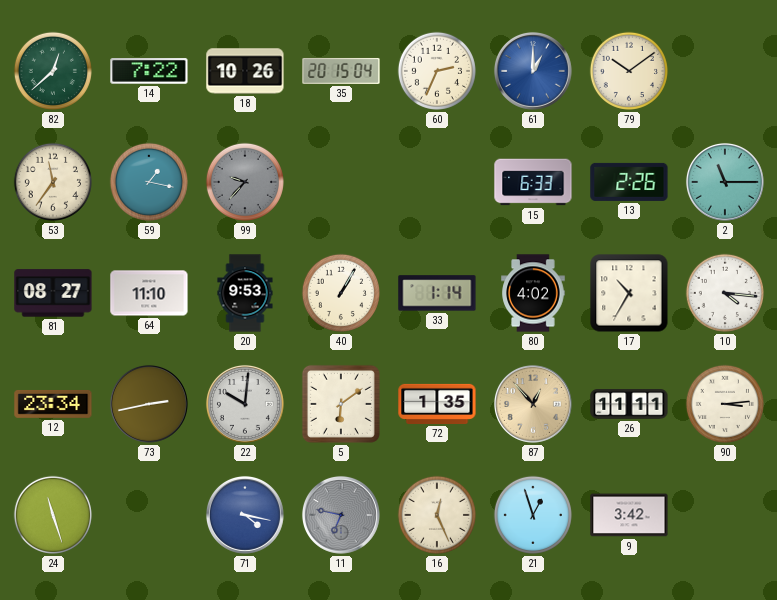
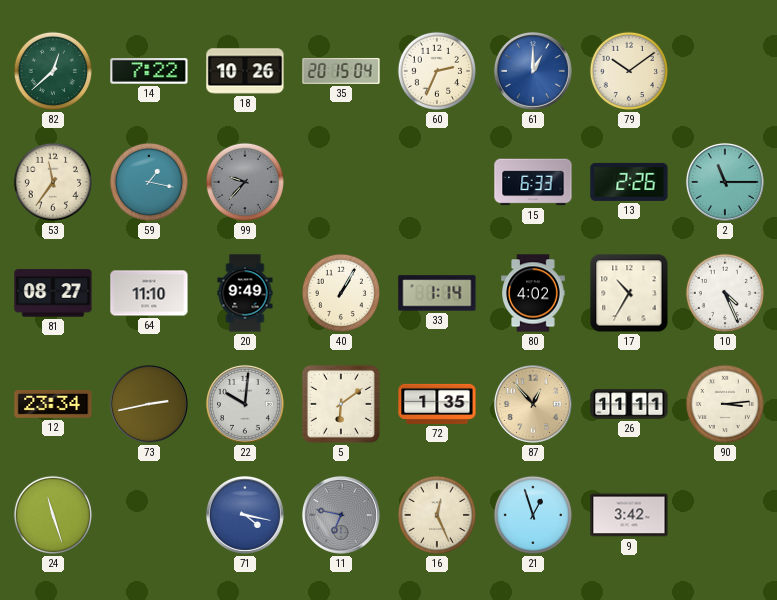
20: 9:53 -> 9:49 (245, 293)
10: 4:16 -> 4:26 (725, 293)
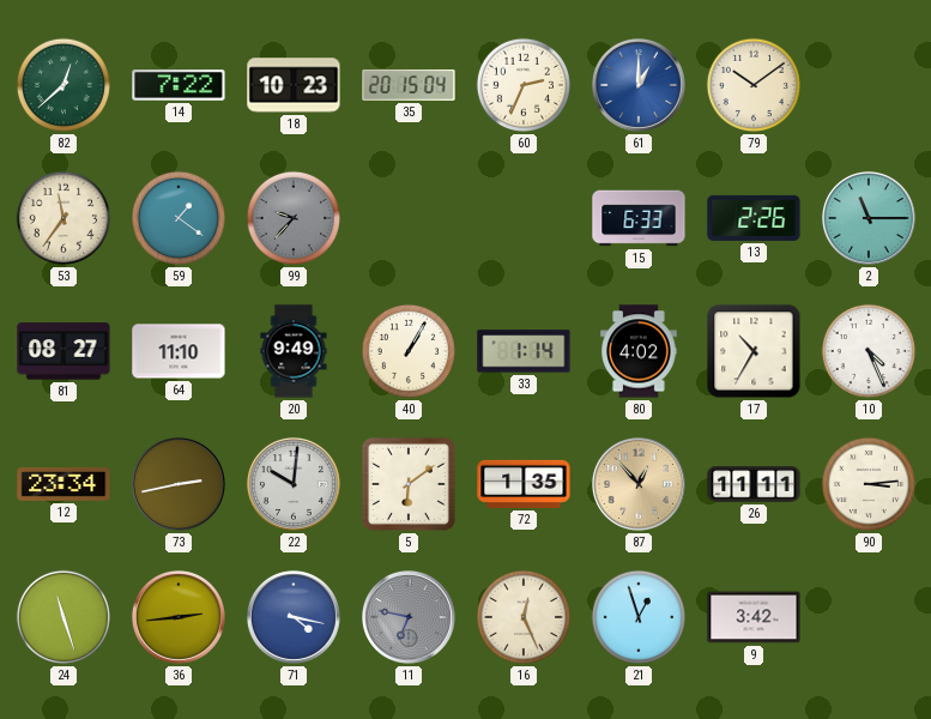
18: 10:26 -> 10:23 (294, 85)
59: 1:17 -> 1:21 (179, 218)
36: none -> 2:44 (179, 617)
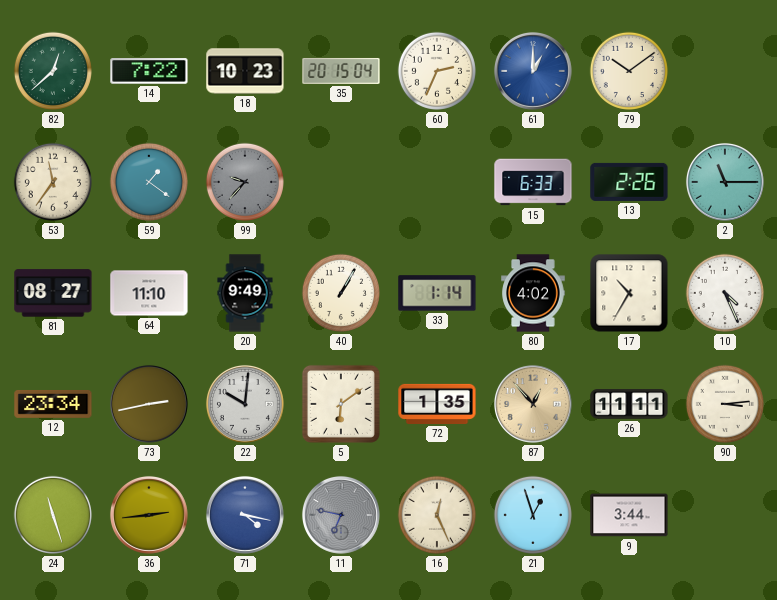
9: 3:42 -> 3:44 (629, 515)
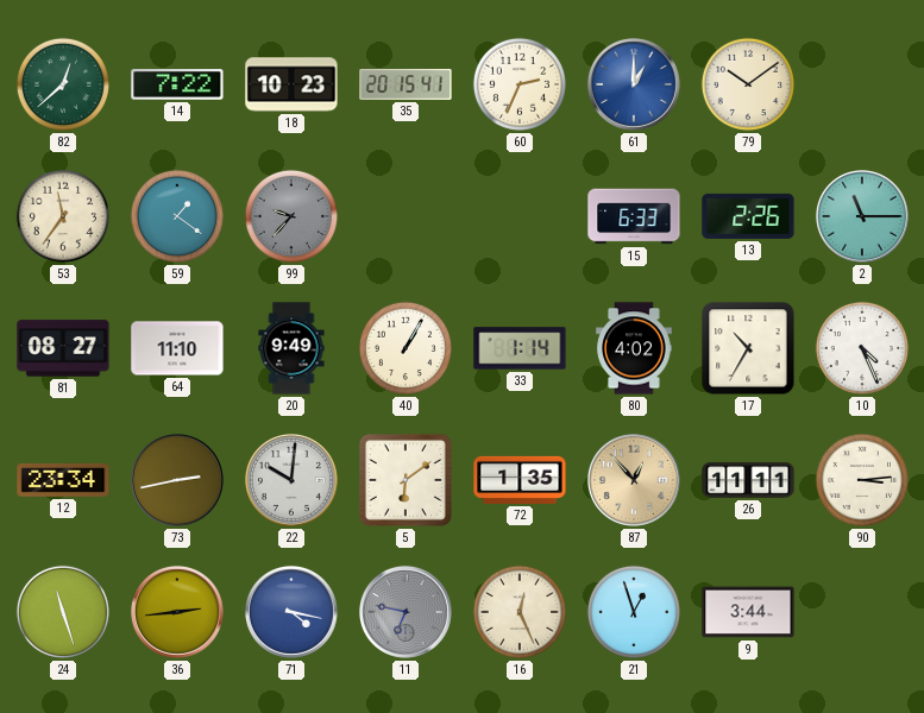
35: 20:15:04 -> 20:15:41 (406, 84)
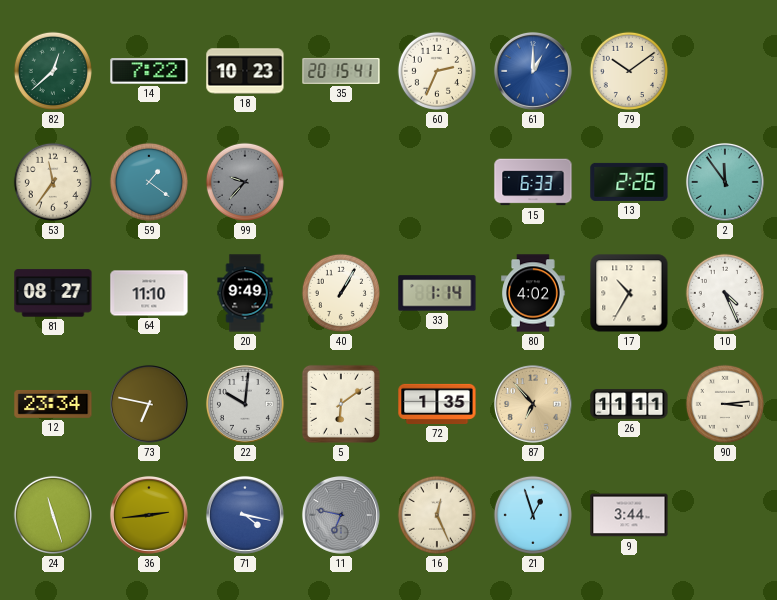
2: 11:15 -> 11:54 (725, 182)
73: 2:43 -> 6:47 (149, 404)
87: 12:53 -> 6:53 (533, 404)
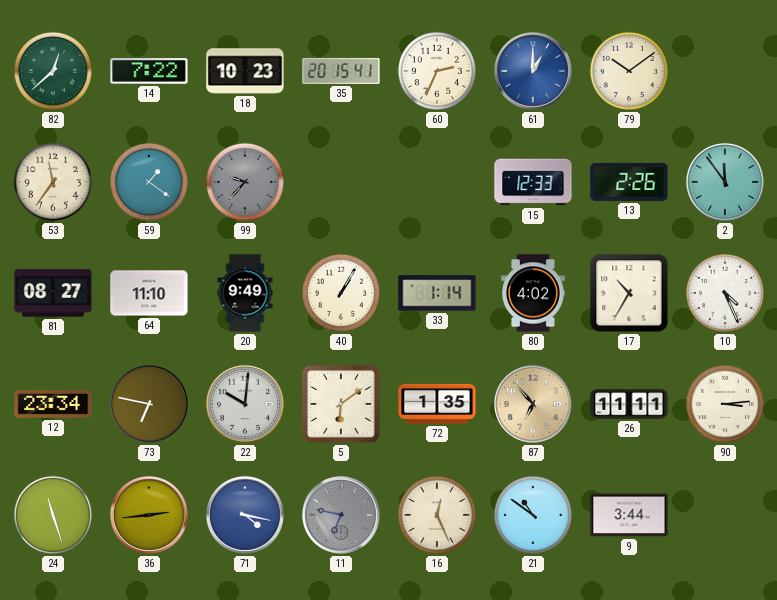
15: 6:33 -> 12:33 (533, 182)
21: 12:57 -> 10:51 (533, 515)
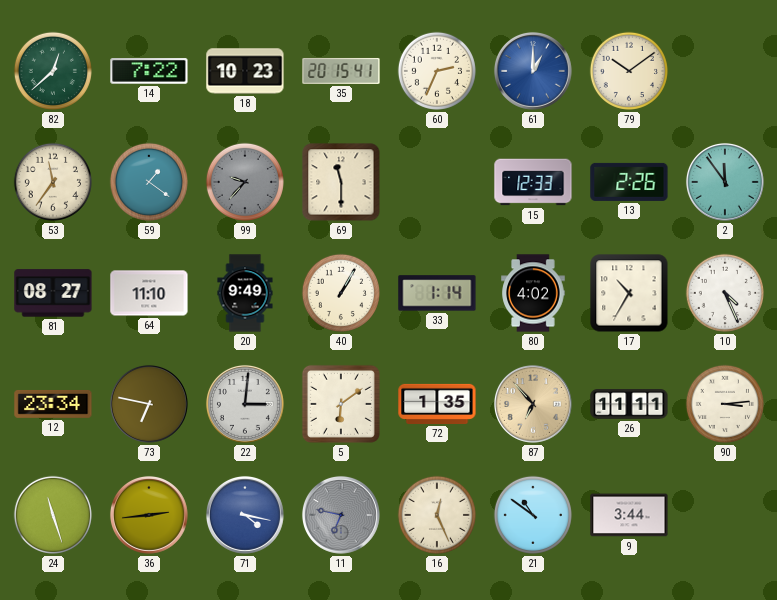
69: none -> 11:30 (341, 182)
22: 10:01 -> 3:01 (245, 404)
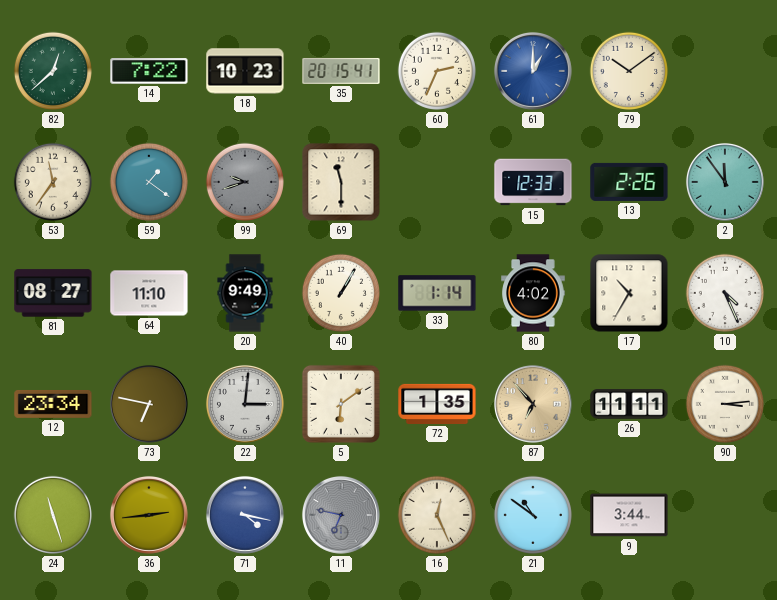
99: 9:37 -> 9:42 (245, 182)
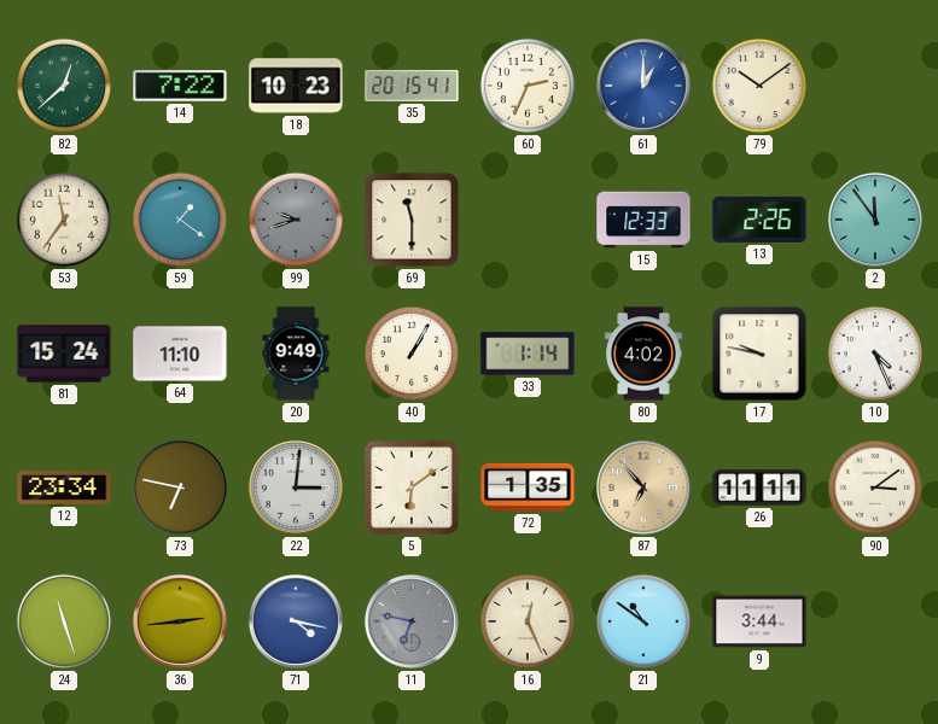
81: 08:27 -> 15:24 (64, 354)
17: 10:35 -> 9:47 (759, 354)
90: 3:14 -> 3:09 (875, 487)
